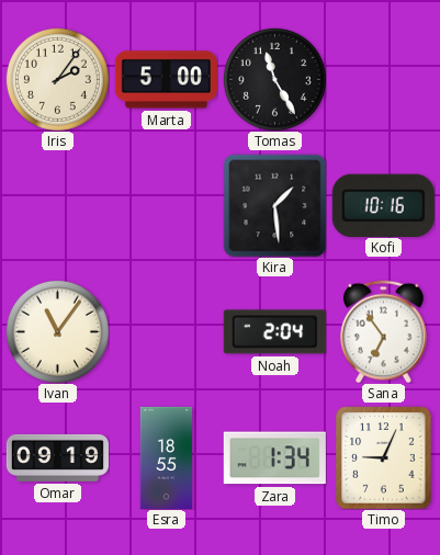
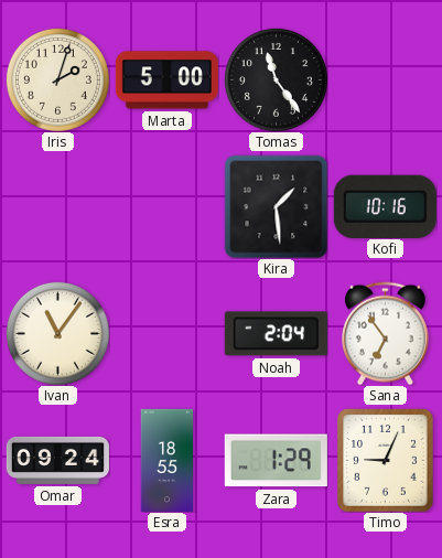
Iris: 2:06 -> 2:03 (57, 79)
Tomas: 11:25 -> 11:24 (276, 79)
Omar: 09:19 -> 09:24 (57, 460)
Zara: 1:34 -> 1:29 (276, 461)
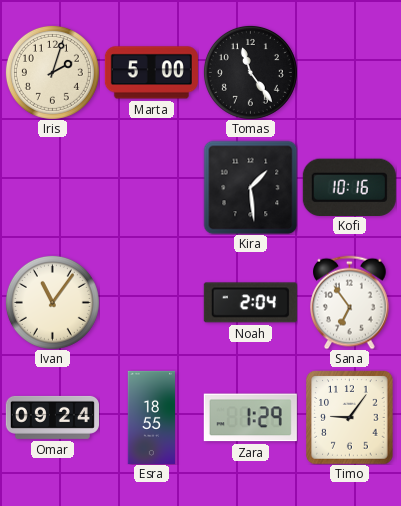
Timo: 9:04 -> 9:06 (350, 417)
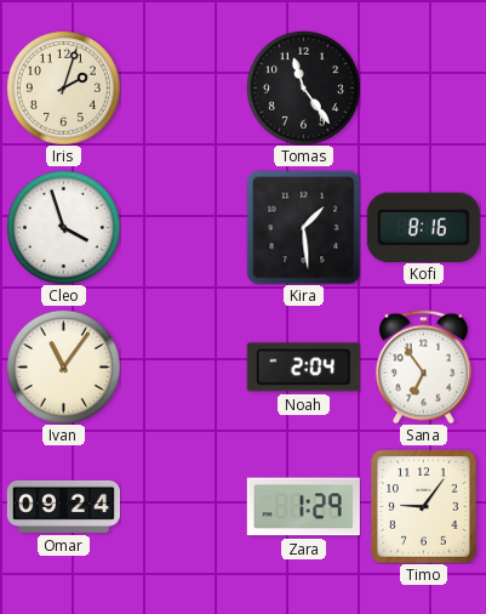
Marta: 5:00 -> none (151, 73)
Cleo: none -> 3:57 (63, 227)
Kofi: 10:16 -> 8:16 (423, 227)
Esra: 18:55 -> none (152, 417)
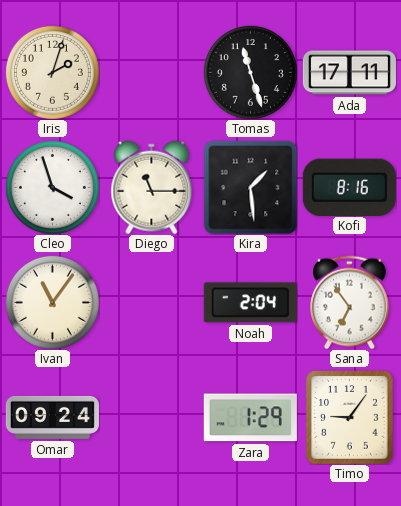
Tomas: 11:24 -> 11:27 (250, 72)
Ada: none -> 17:11 (349, 73)
Diego: none -> 11:15 (152, 187)
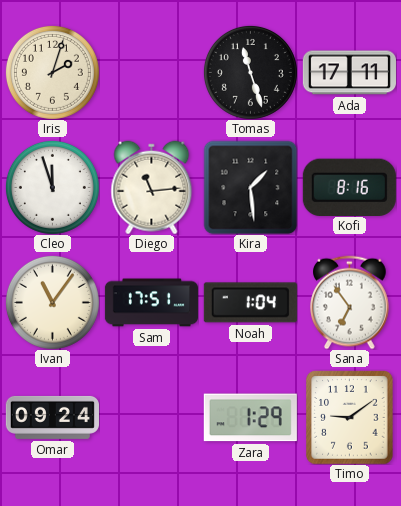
Cleo: 3:57 -> 11:57 (52, 187)
Diego: 11:15 -> 11:14 (152, 187)
Sam: none -> 17:51 (151, 303)
Noah: 2:04 -> 1:04 (250, 303)
Timo: 9:06 -> 9:09 (350, 417)
